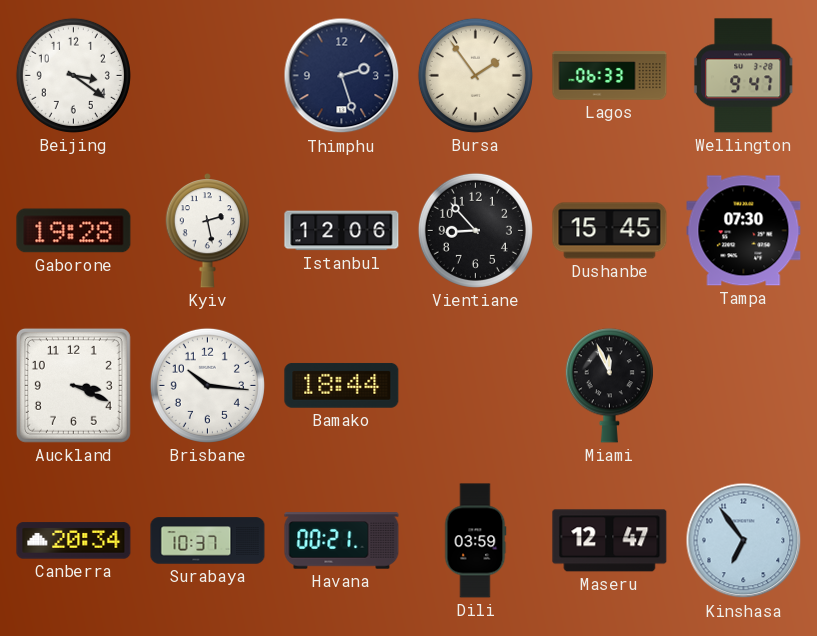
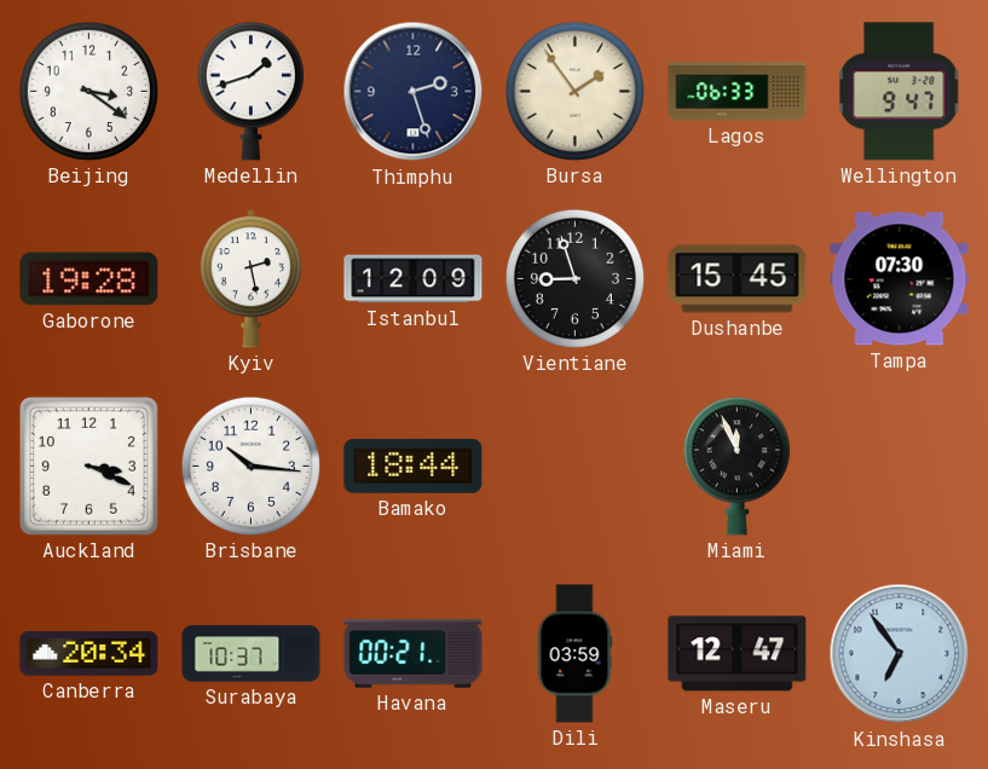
Medellin: none -> 1:42 (250, 92)
Istanbul: 12:06 -> 12:09 (414, 279)
Vientiane: 8:53 -> 8:57 (574, 278)
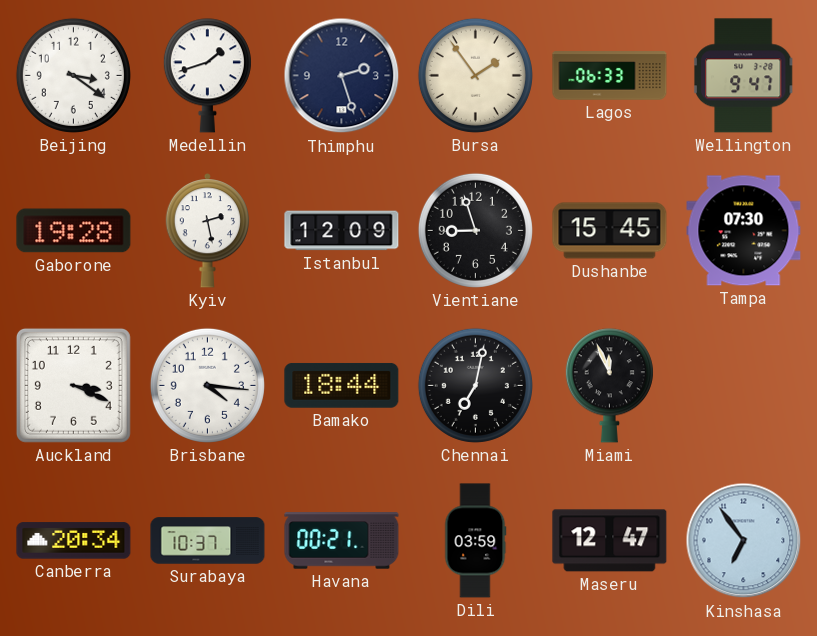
Brisbane: 10:16 -> 4:16 (207, 385)
Chennai: none -> 7:02 (475, 385)
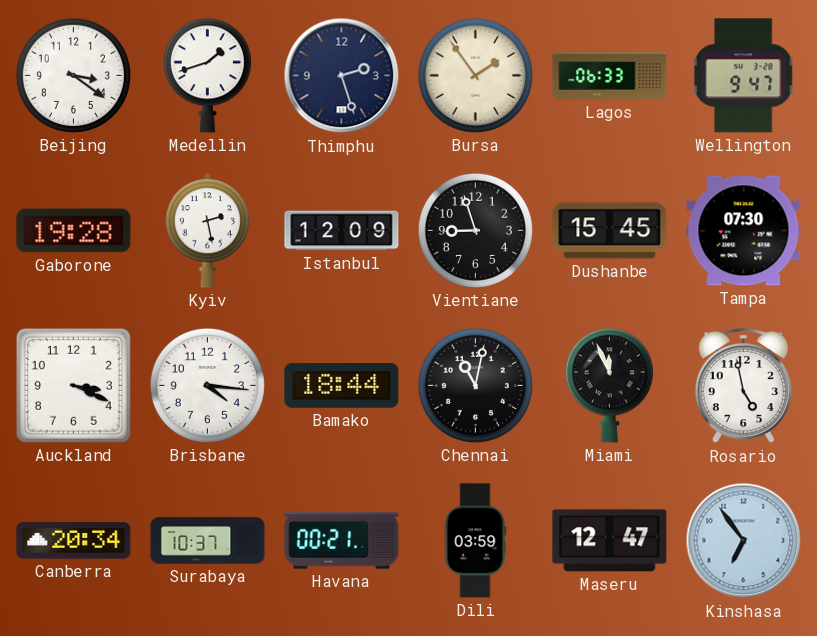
Chennai: 7:02 -> 11:02 (475, 385)
Rosario: none -> 4:58 (743, 386)
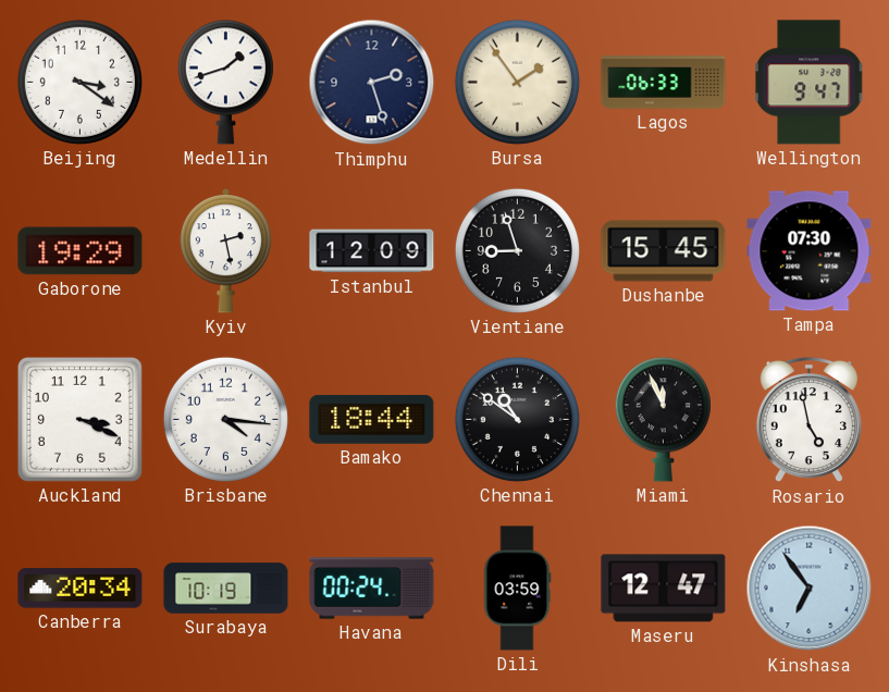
Gaborone: 19:28 -> 19:29 (81, 251)
Chennai: 11:02 -> 10:51 (517, 419)
Surabaya: 10:37 -> 10:19 (226, 589)
Havana: 00:21 -> 00:24 (372, 589)
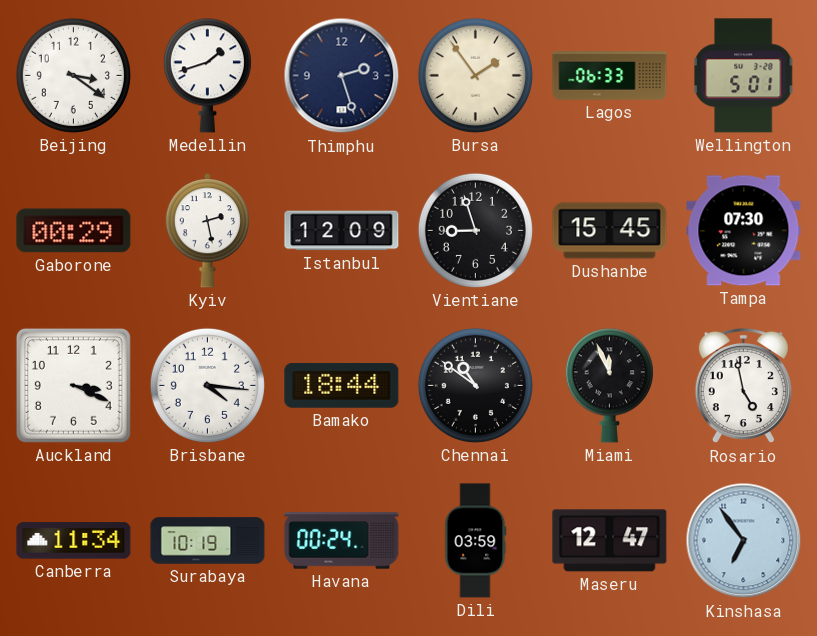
Wellington: 9:47 -> 5:01 (743, 76)
Gaborone: 19:29 -> 00:29 (74, 231)
Canberra: 20:34 -> 11:34 (74, 541)
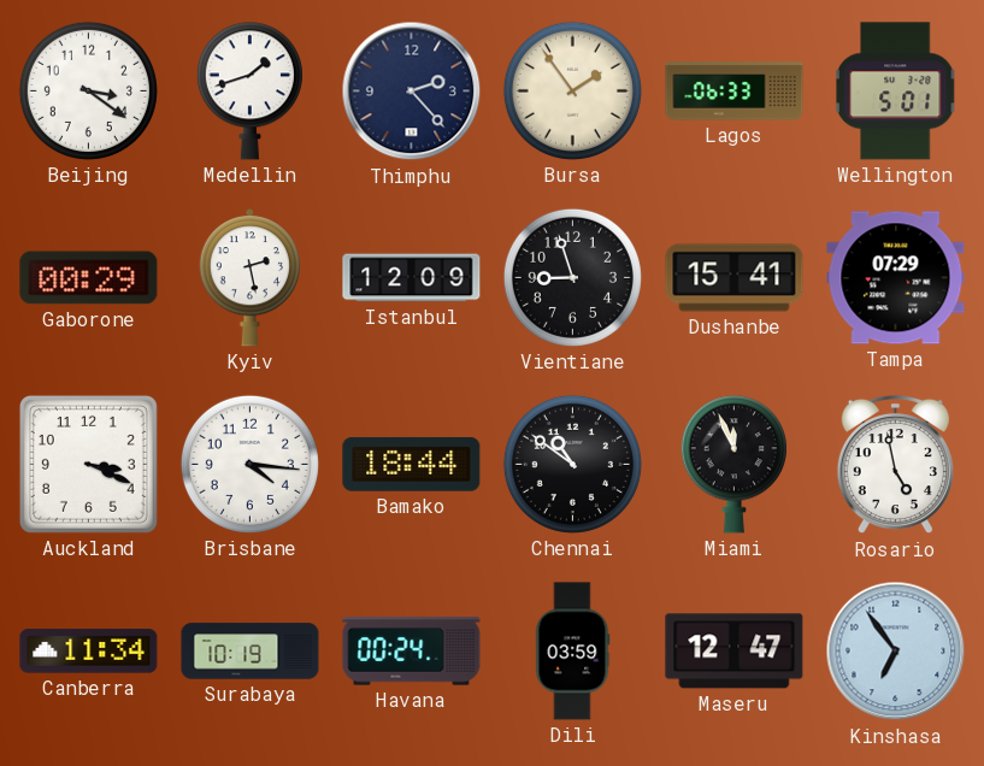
Thimphu: 2:27 -> 2:23 (412, 92)
Dushanbe: 15:45 -> 15:41 (735, 278)
Tampa: 07:30 -> 07:29 (896, 278)
